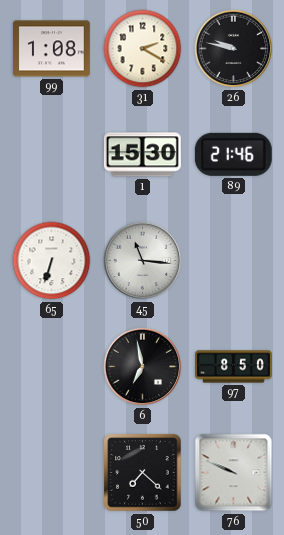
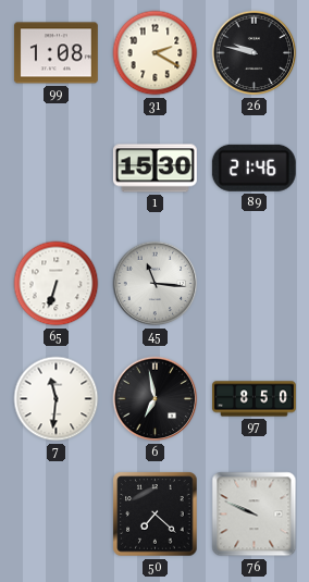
7: none -> 11:31 (57, 399)
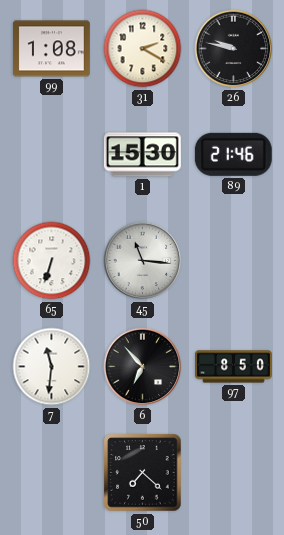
6: 6:58 -> 6:53 (143, 367)
76: 9:49 -> none (255, 515)
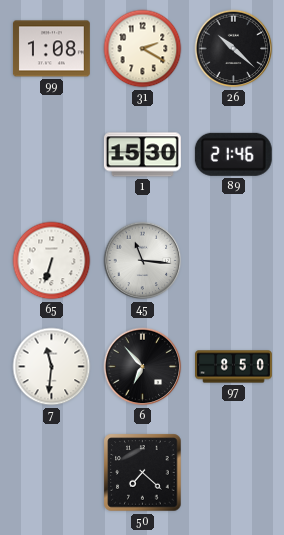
26: 9:47 -> 10:22 (234, 49)
